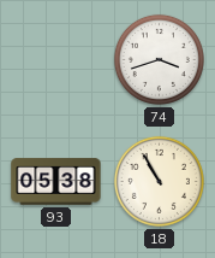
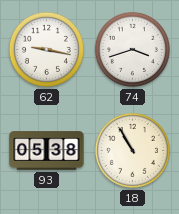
62: none -> 9:17 (46, 49)
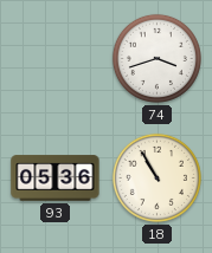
62: 9:17 -> none (46, 49)
93: 05:38 -> 05:36 (56, 179)
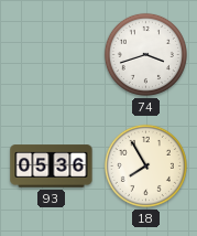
18: 10:55 -> 7:55 (145, 165)
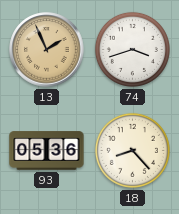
13: none -> 1:56 (47, 50)
18: 7:55 -> 8:23 (132, 150)
